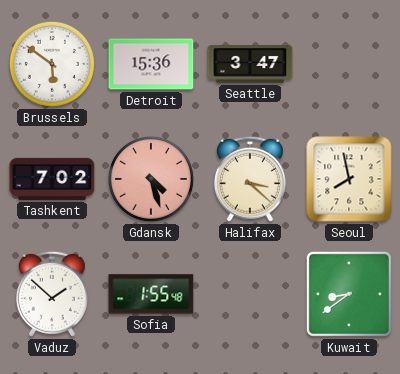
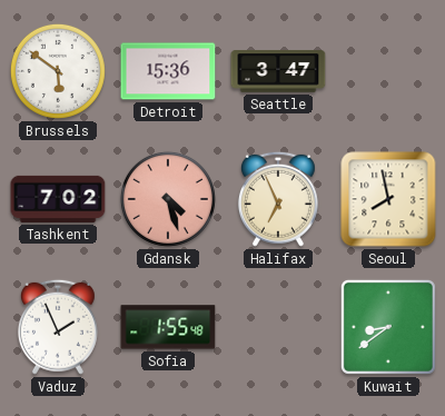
Halifax: 3:22 -> 6:56 (278, 199)
Vaduz: 1:52 -> 1:56 (58, 327)
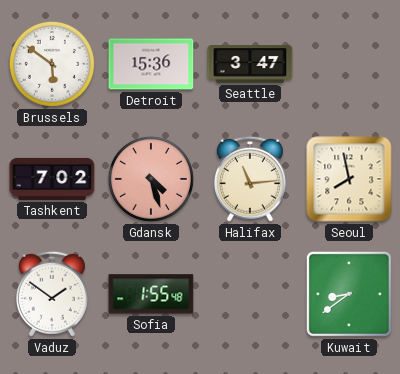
Halifax: 6:56 -> 11:14 (250, 179)
Vaduz: 1:56 -> 1:51 (52, 294)
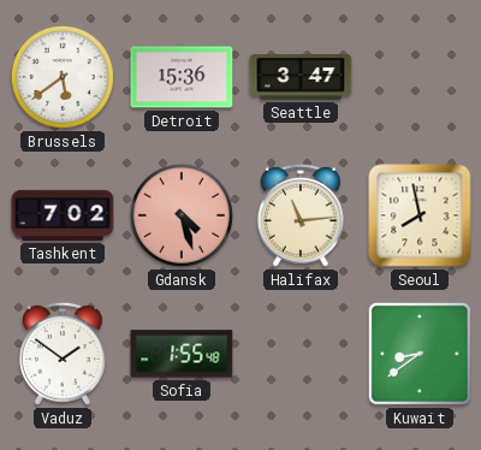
Brussels: 5:51 -> 5:39 (63, 77)
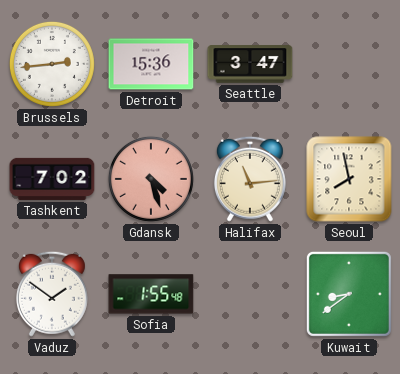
Brussels: 5:39 -> 2:44 (52, 64)
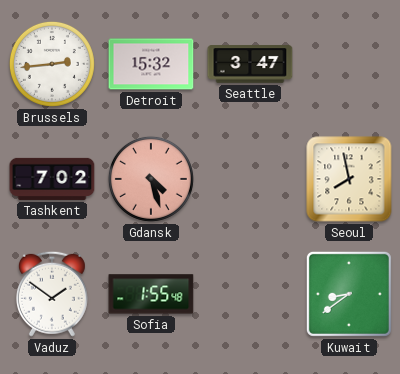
Detroit: 15:36 -> 15:32 (151, 64)
Halifax: 11:14 -> none (250, 179)
